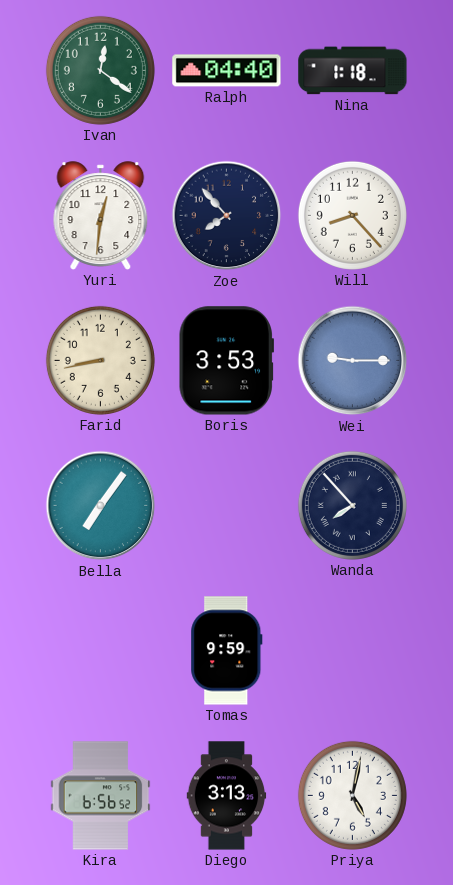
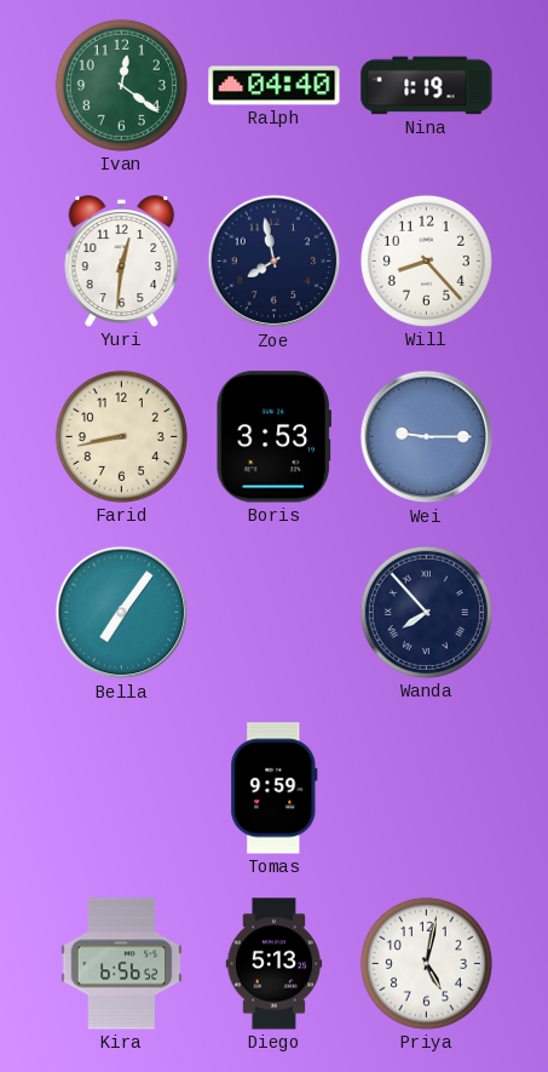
Nina: 1:18 -> 1:19 (427, 86)
Zoe: 7:53 -> 7:58 (275, 262)
Diego: 3:13 -> 5:13 (275, 964)
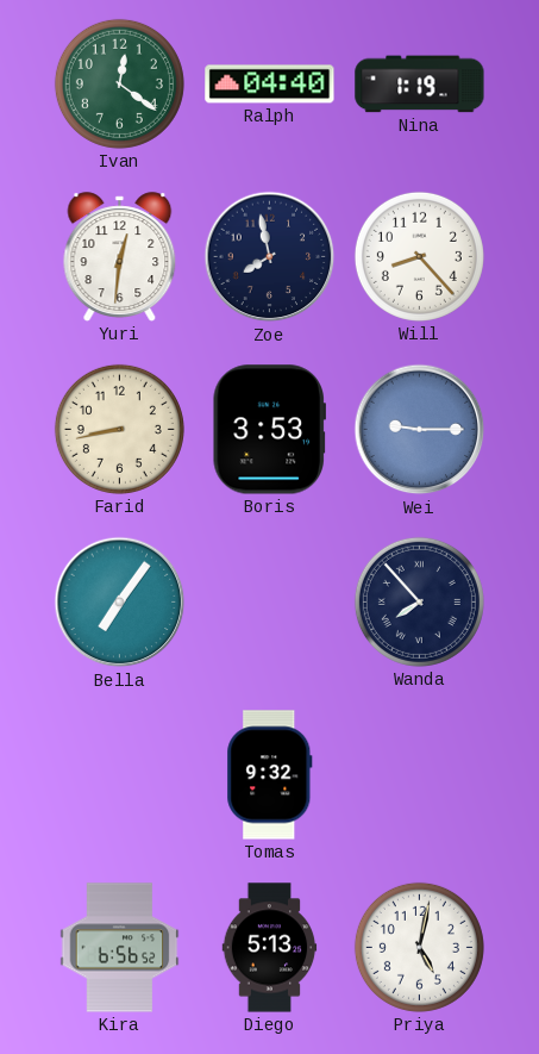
Tomas: 9:59 -> 9:32 (270, 775)
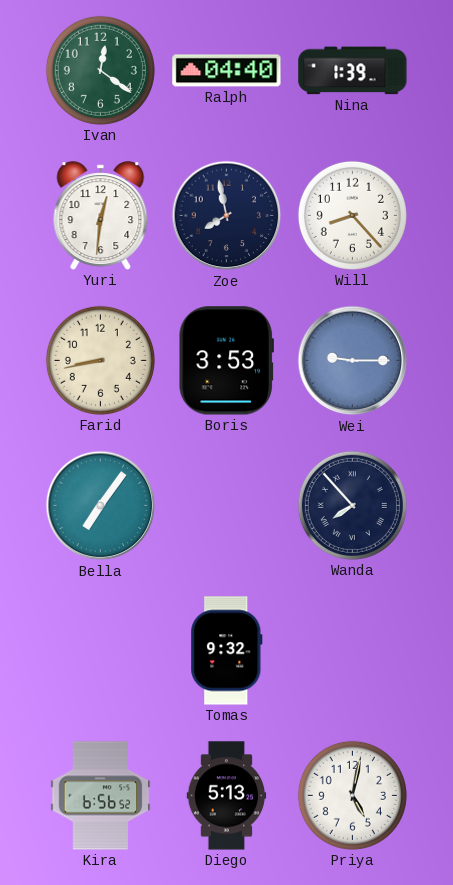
Nina: 1:19 -> 1:39 (353, 71)
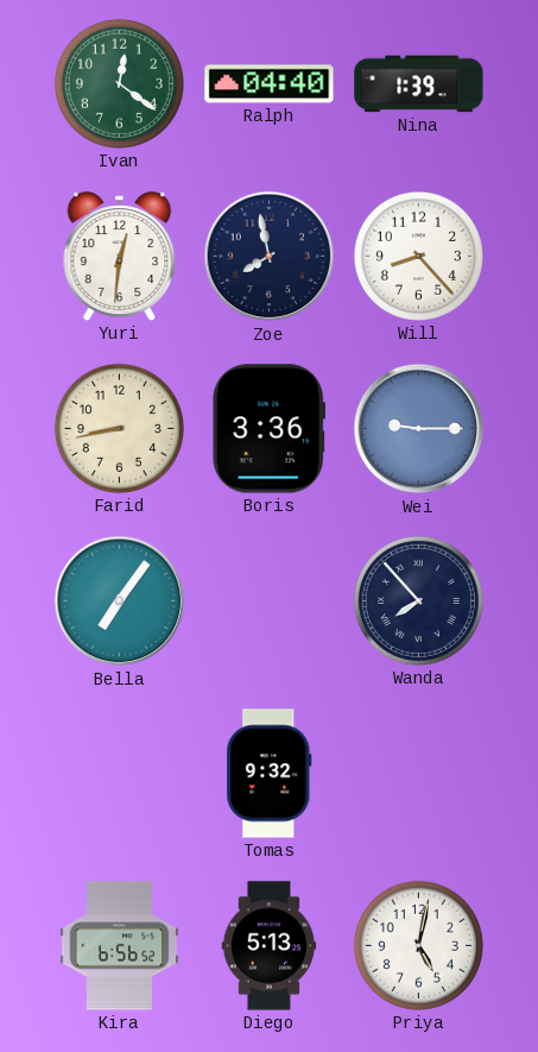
Boris: 3:53 -> 3:36 (268, 429)
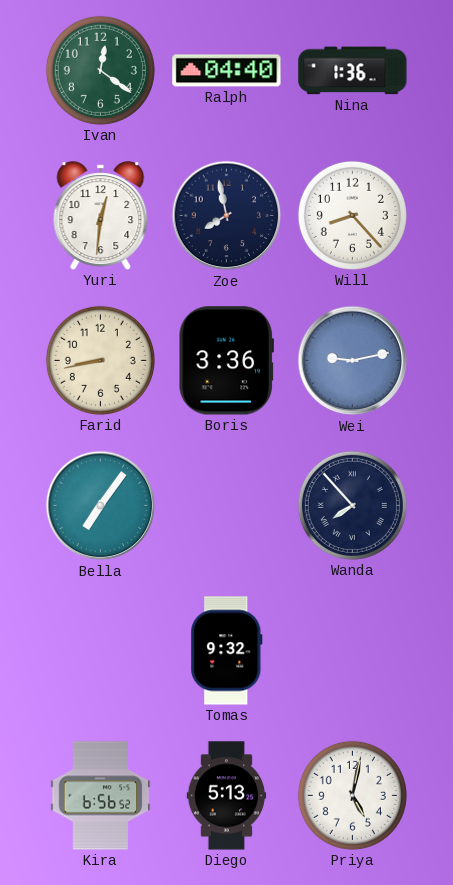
Nina: 1:39 -> 1:36 (353, 71)
Wei: 9:15 -> 9:13 (353, 361)
